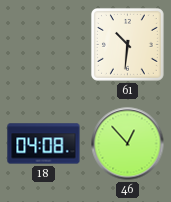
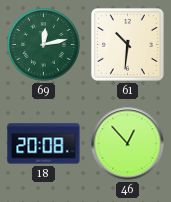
69: none -> 12:13 (44, 45)
18: 04:08 -> 20:08 (44, 144)
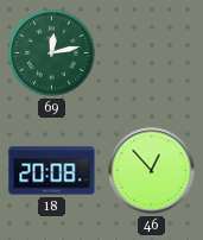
61: 10:31 -> none (127, 44)
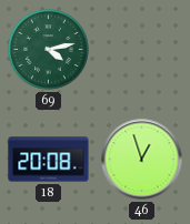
69: 12:13 -> 4:13 (49, 50)
46: 12:53 -> 12:57 (142, 160)
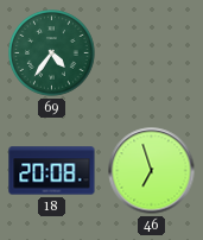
69: 4:13 -> 4:36 (52, 53)
46: 12:57 -> 6:57 (152, 171)
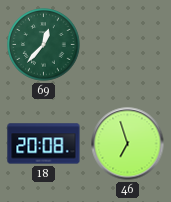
69: 4:36 -> 12:37 (44, 45)
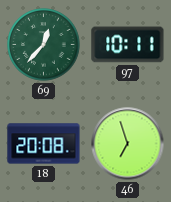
97: none -> 10:11 (128, 45)
